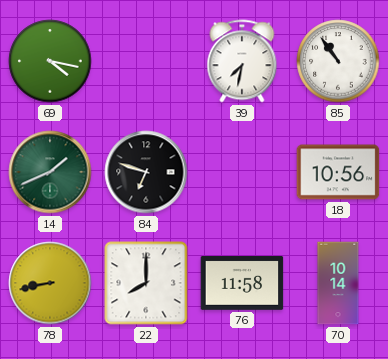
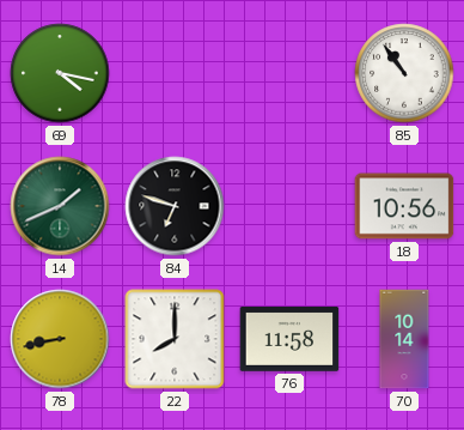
39: 7:32 -> none (242, 61)
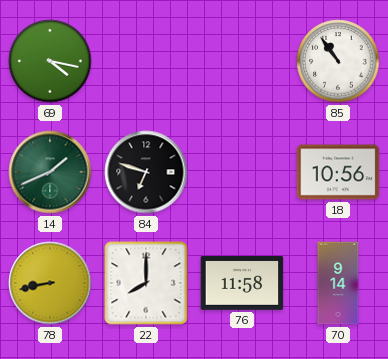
70: 10:14 -> 9:14 (338, 283)
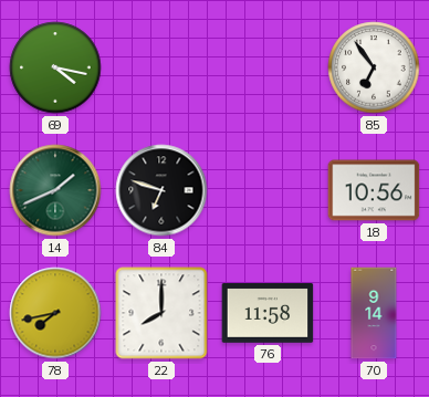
85: 10:54 -> 6:54 (374, 67)
78: 8:43 -> 7:43 (55, 313)
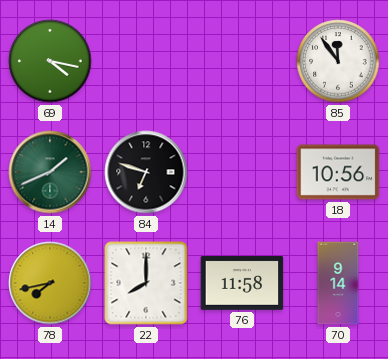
85: 6:54 -> 11:54 (338, 61)
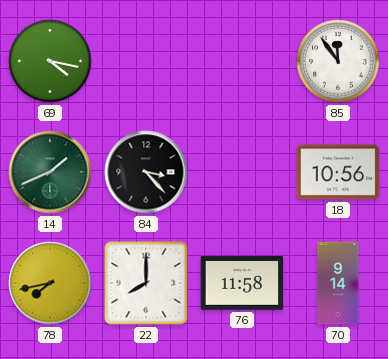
84: 6:48 -> 3:23 (146, 172)
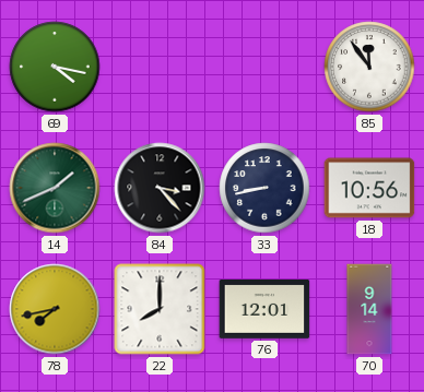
33: none -> 8:43 (264, 188)
76: 11:58 -> 12:01 (264, 309)
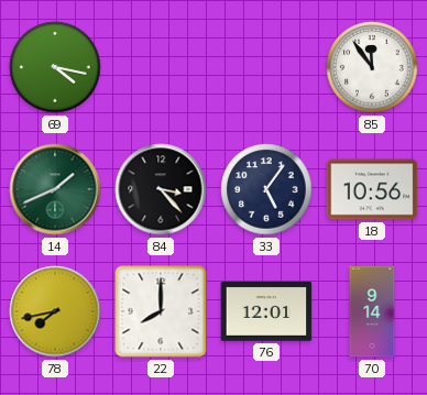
33: 8:43 -> 5:06 (266, 189)
